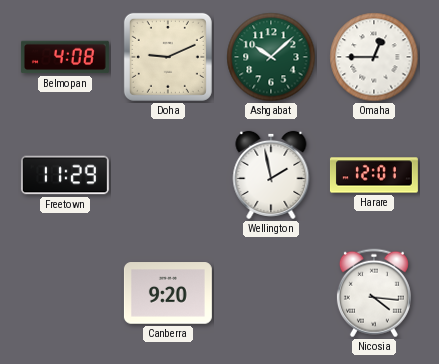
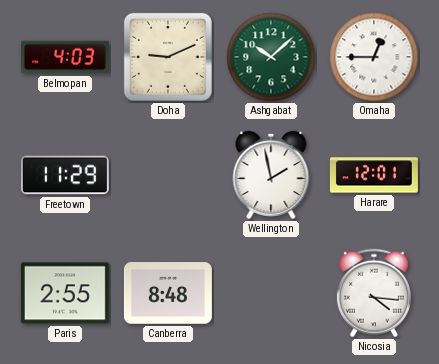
Belmopan: 4:08 -> 4:03 (65, 57)
Paris: none -> 2:55 (65, 293)
Canberra: 9:20 -> 8:48 (168, 293)
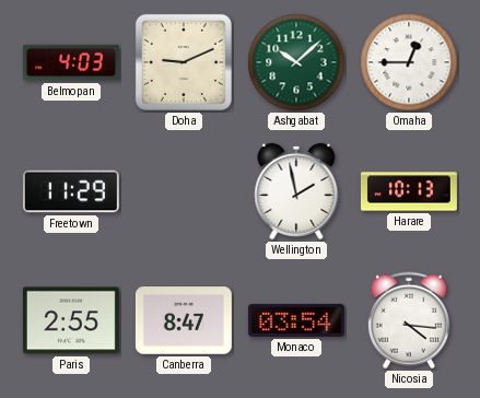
Harare: 12:01 -> 10:13 (409, 191)
Canberra: 8:48 -> 8:47 (184, 320)
Monaco: none -> 03:54 (296, 320)
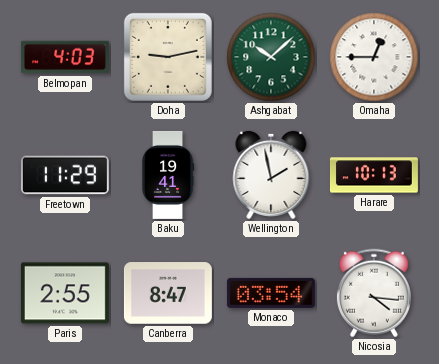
Doha: 9:11 -> 9:13 (168, 57)
Baku: none -> 19:41 (169, 175)
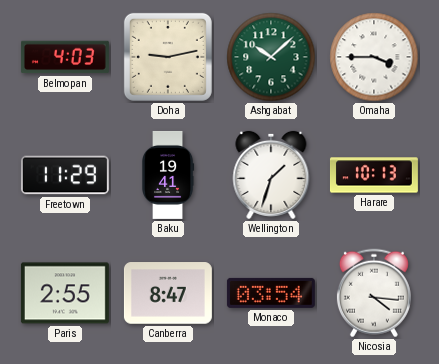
Omaha: 12:45 -> 3:45 (374, 57)
Wellington: 1:58 -> 1:33 (271, 175)
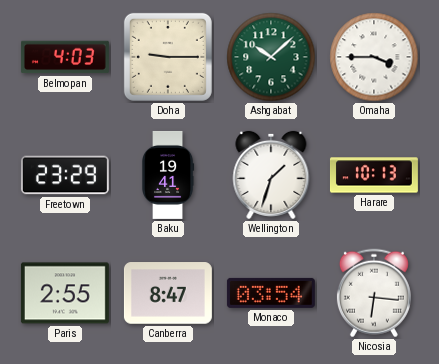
Doha: 9:13 -> 9:15 (168, 57)
Freetown: 11:29 -> 23:29 (65, 175)
Nicosia: 4:16 -> 6:16 (374, 293)
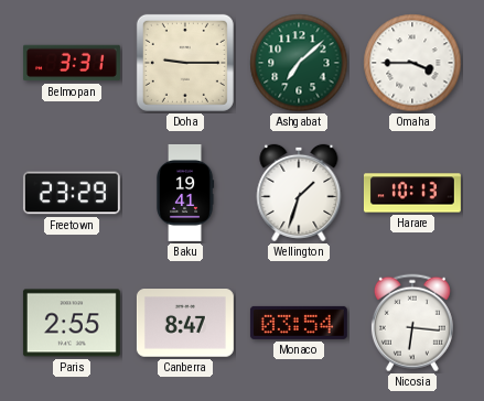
Belmopan: 4:03 -> 3:31 (72, 63)
Ashgabat: 10:08 -> 7:08 (299, 63)
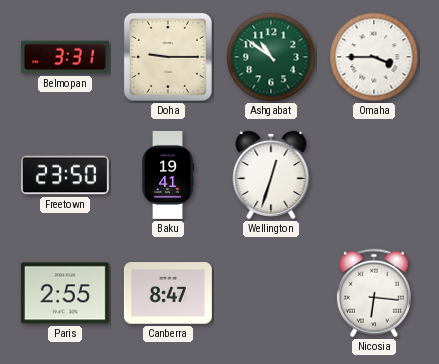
Ashgabat: 7:08 -> 10:51 (271, 57)
Freetown: 23:29 -> 23:50 (65, 175)
Wellington: 1:33 -> 12:33 (271, 175)
Harare: 10:13 -> none (412, 193)
Monaco: 03:54 -> none (299, 323)
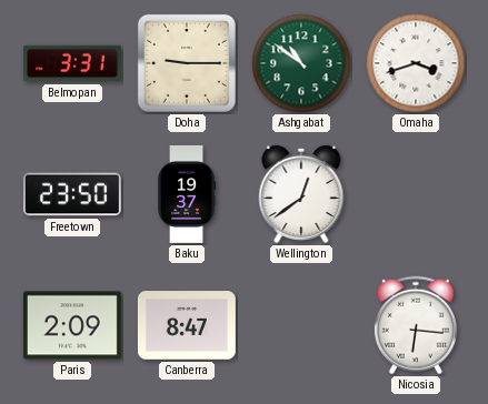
Omaha: 3:45 -> 3:42 (416, 63)
Baku: 19:41 -> 19:37 (188, 194)
Wellington: 12:33 -> 12:39 (301, 194)
Paris: 2:55 -> 2:09 (72, 325)
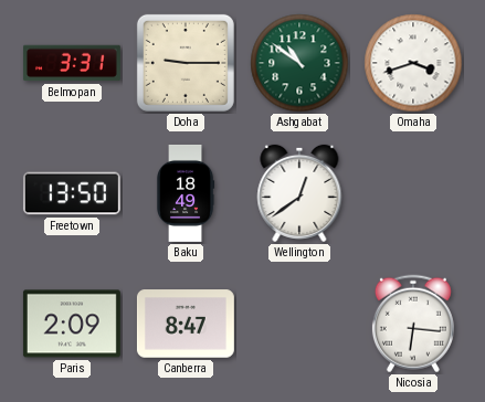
Freetown: 23:50 -> 13:50 (72, 193)
Baku: 19:37 -> 18:49 (187, 193)
